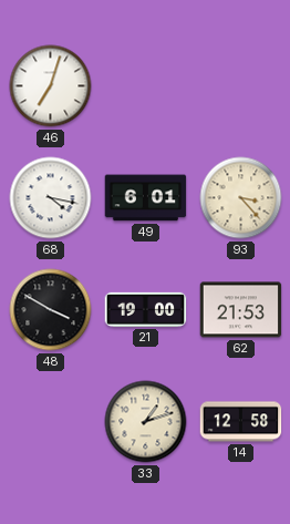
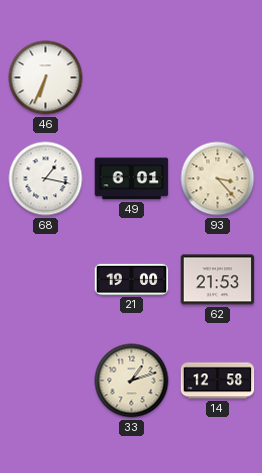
46: 7:03 -> 6:34 (46, 78)
68: 4:17 -> 1:17 (46, 179)
48: 3:50 -> none (51, 310)
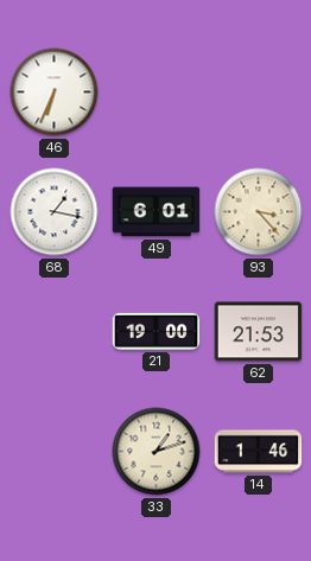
14: 12:58 -> 1:46 (259, 452)
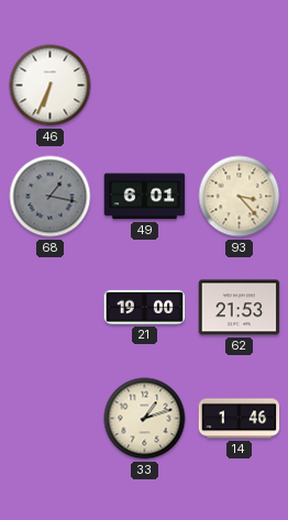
68 dial: white -> grey (51, 197)
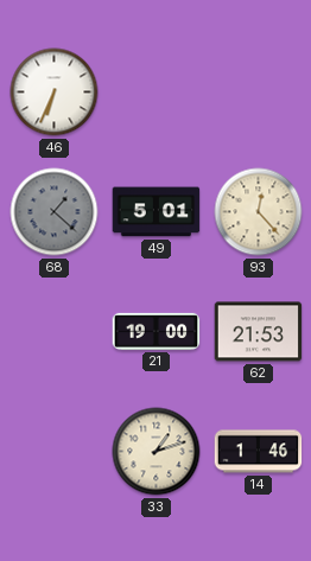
68: 1:17 -> 1:22 (55, 212)
49: 6:01 -> 5:01 (157, 212)
93: 3:23 -> 12:23 (259, 212)
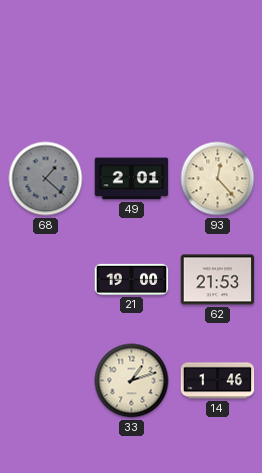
46: 6:34 -> none (55, 93)
49: 5:01 -> 2:01 (132, 179)
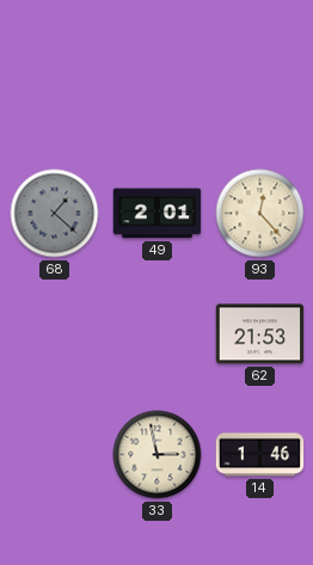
21: 19:00 -> none (132, 279)
33: 1:12 -> 2:58 (158, 455)
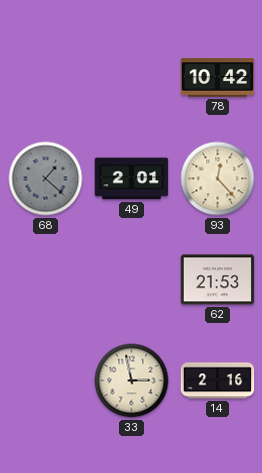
78: none -> 10:42 (218, 78)
14: 1:46 -> 2:16 (218, 381)
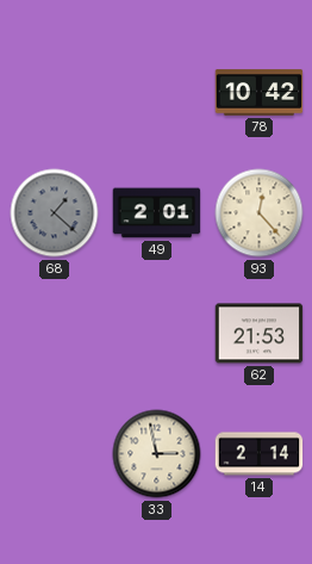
14: 2:16 -> 2:14 (260, 454)
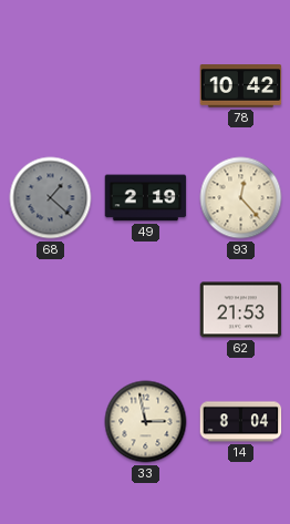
49: 2:01 -> 2:19 (146, 198)
14: 2:14 -> 8:04 (241, 422)
